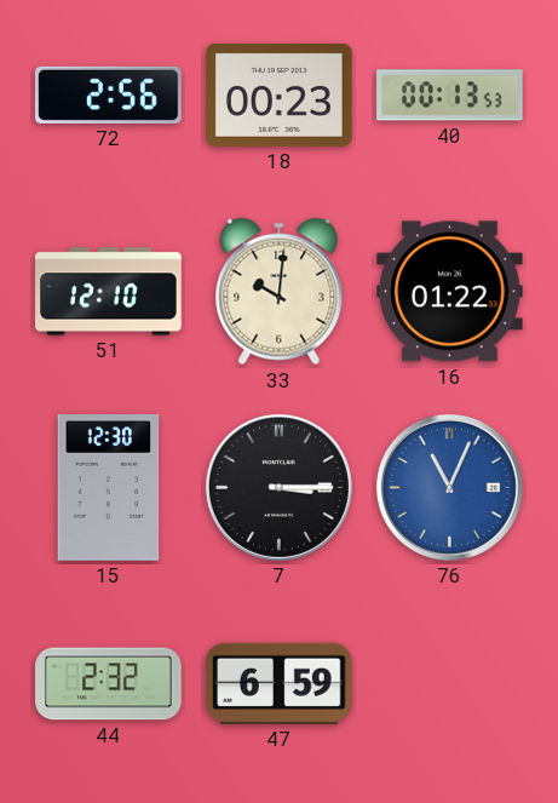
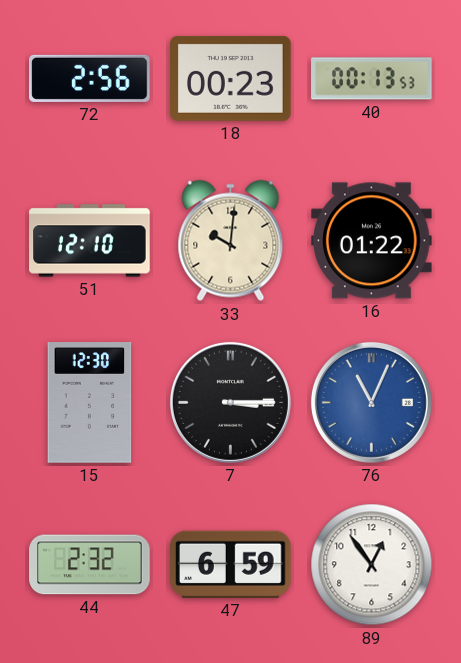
89: none -> 12:54 (372, 565)
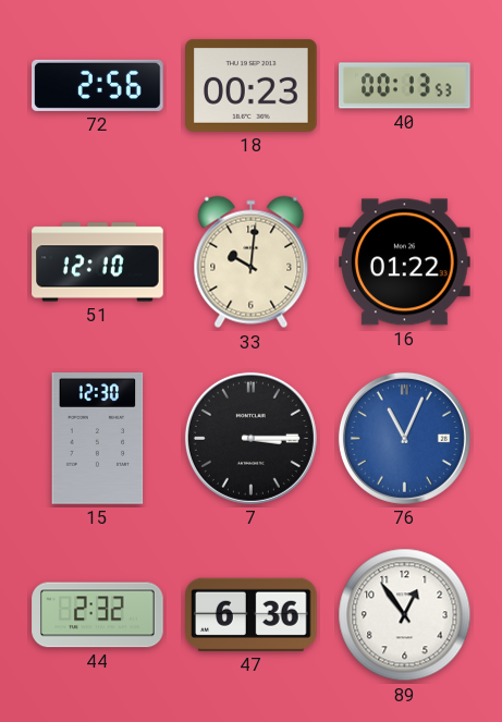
47: 6:59 -> 6:36 (252, 614)
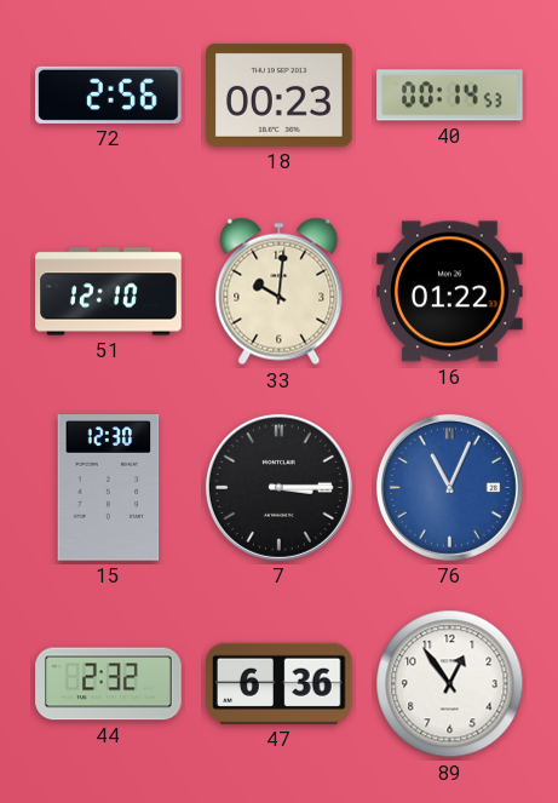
40: 00:13 -> 00:14 (450, 96)
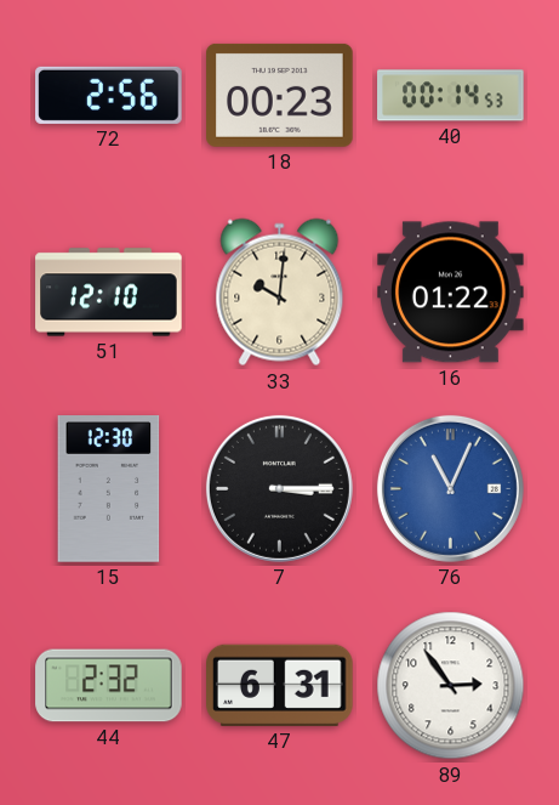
47: 6:36 -> 6:31 (280, 685)
89: 12:54 -> 2:54 (451, 686)
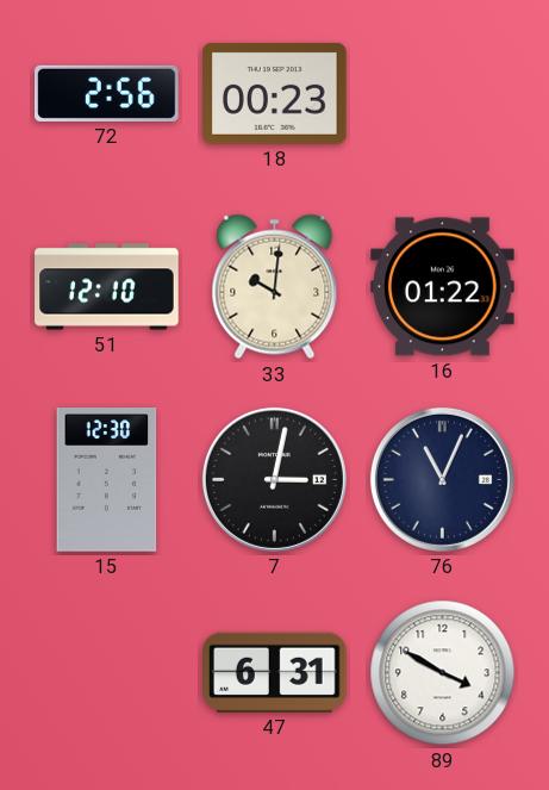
40: 00:14 -> none (451, 96)
7: 3:15 -> 3:02 (274, 479)
76 dial: blue -> navy (442, 479)
44: 2:32 -> none (109, 686)
89: 2:54 -> 3:50 (443, 673)
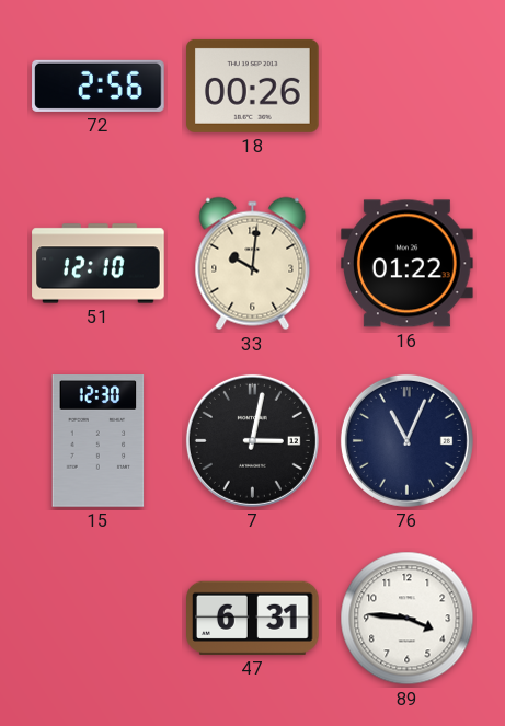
18: 00:23 -> 00:26 (253, 85)
89: 3:50 -> 3:46 (408, 619)
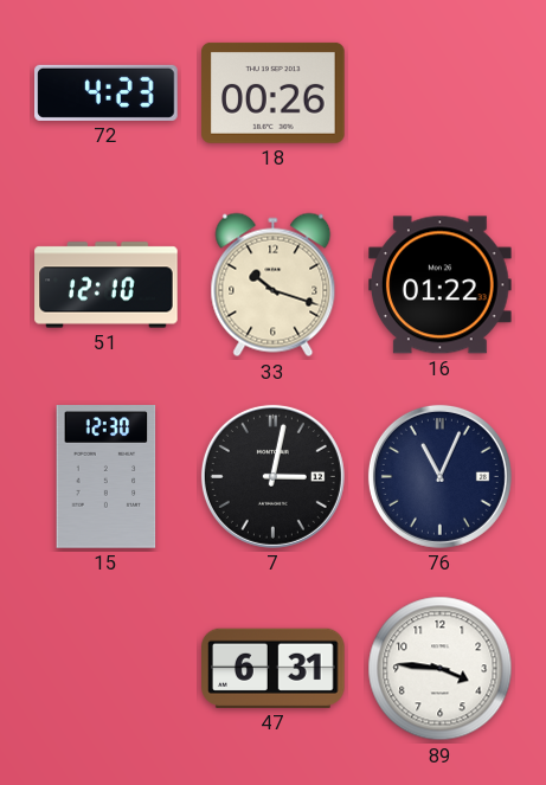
72: 2:56 -> 4:23 (107, 92)
33: 10:01 -> 10:18 (274, 285)
